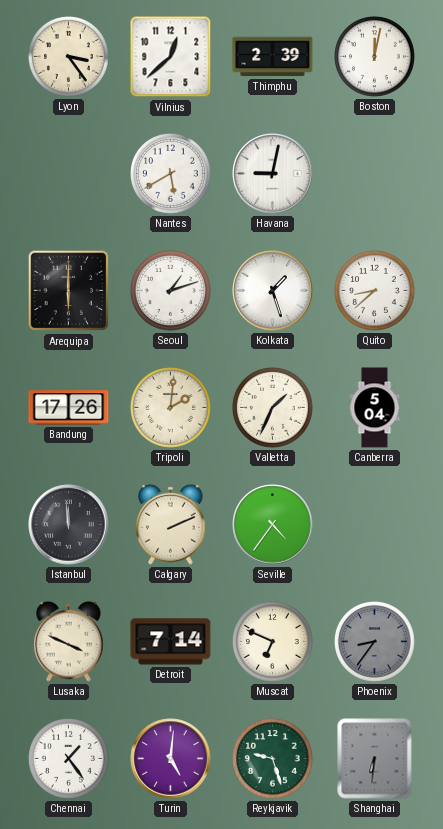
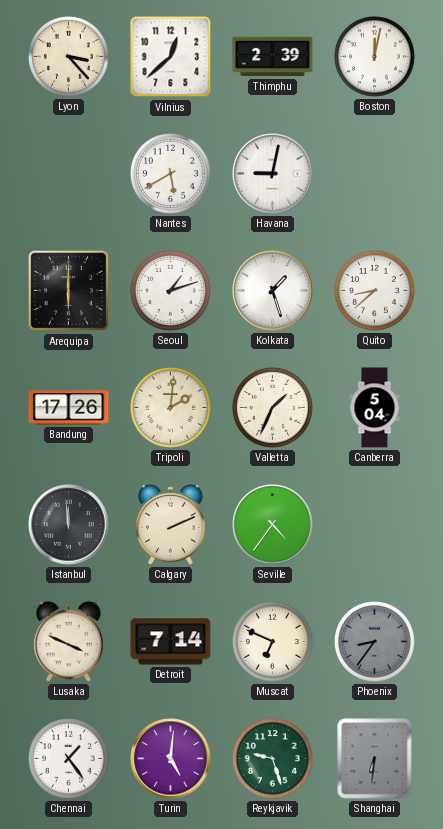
Lyon: 3:24 -> 3:23 (69, 57)
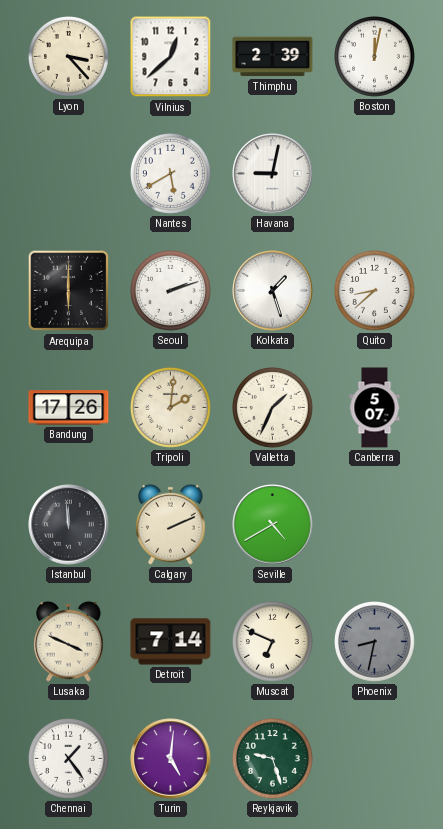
Seoul: 1:12 -> 2:12 (171, 291)
Canberra: 5:04 -> 5:07 (375, 408)
Seville: 4:36 -> 4:40 (273, 525)
Phoenix: 8:36 -> 8:32 (375, 642)
Shanghai: 6:31 -> none (375, 759)
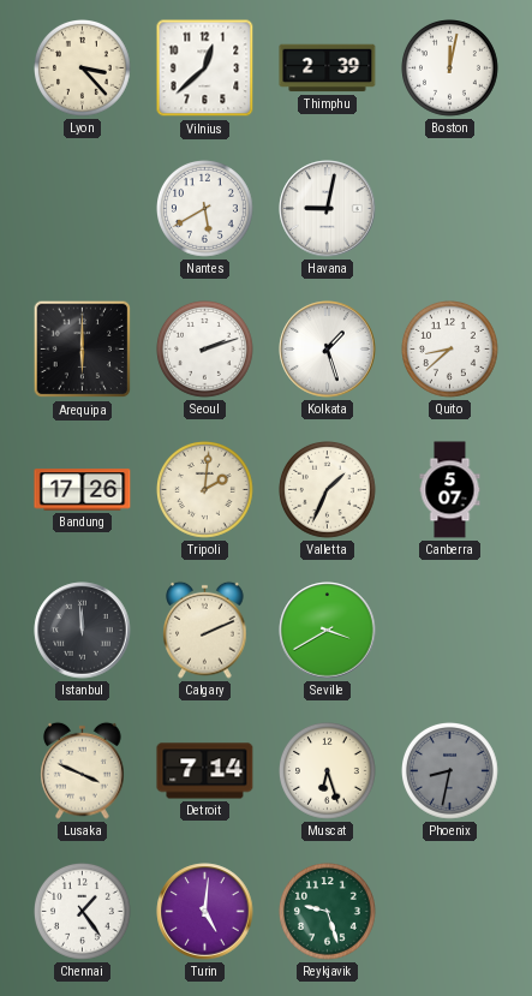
Seville: 4:40 -> 3:40 (328, 631)
Muscat: 6:49 -> 6:27 (328, 771)
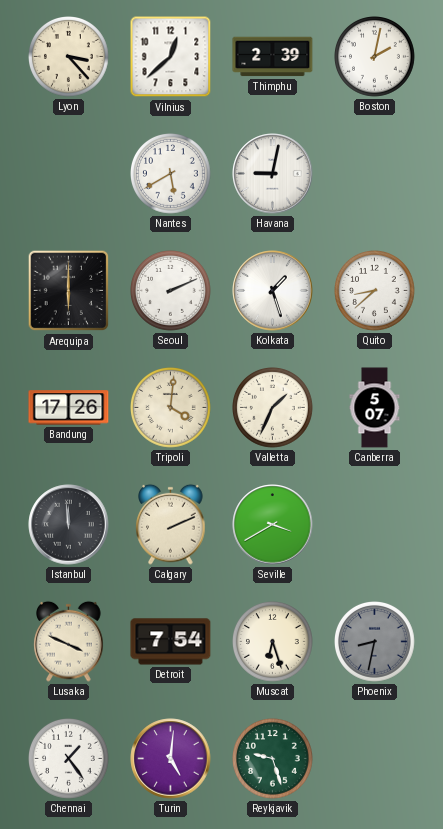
Boston: 12:02 -> 2:02 (375, 57)
Seoul: 2:12 -> 2:11 (171, 291)
Tripoli: 2:01 -> 4:01 (171, 408)
Detroit: 7:14 -> 7:54 (171, 642)
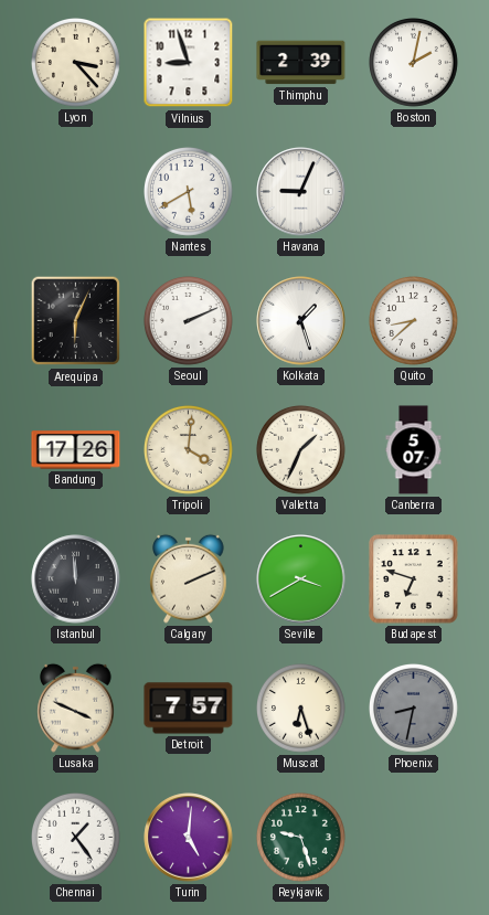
Vilnius: 12:38 -> 8:57 (189, 63)
Havana: 9:02 -> 9:04 (301, 192)
Arequipa: 6:00 -> 6:04 (76, 321)
Budapest: none -> 6:48 (414, 579)
Detroit: 7:54 -> 7:57 (189, 709)
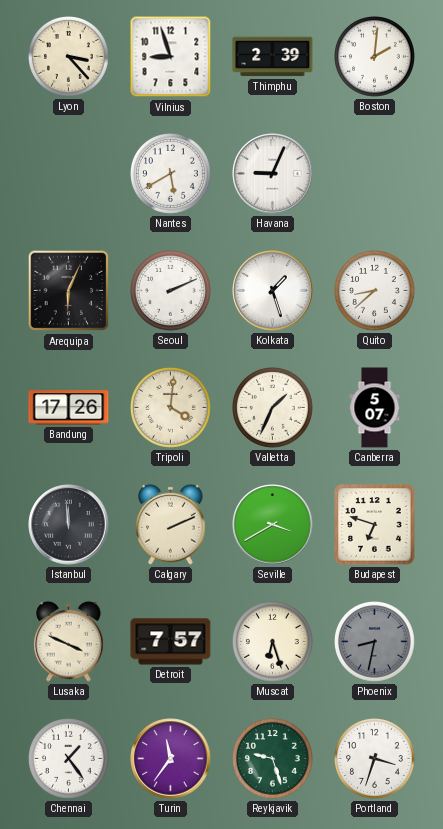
Boston: 2:02 -> 2:01 (375, 57)
Turin: 5:01 -> 11:36 (171, 759)
Portland: none -> 3:33 (375, 759)
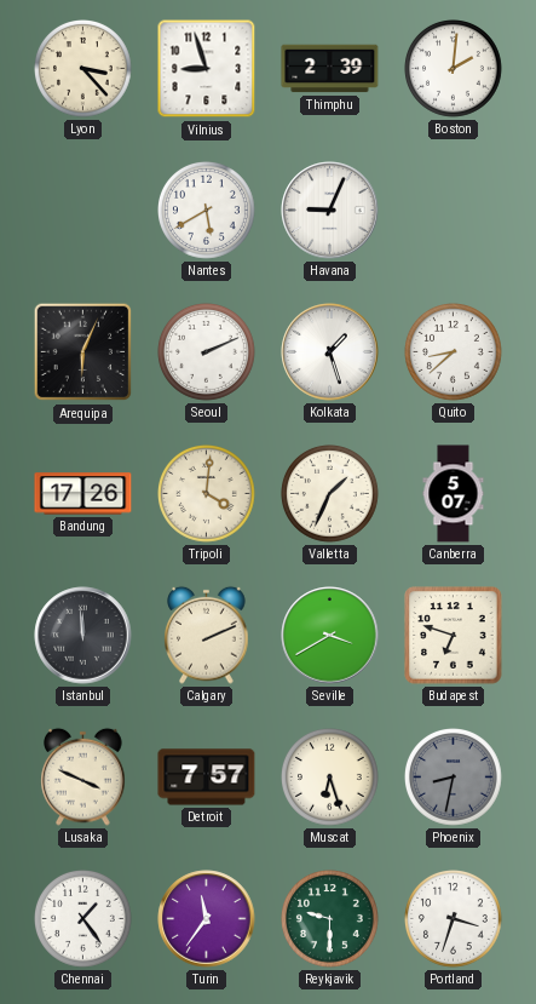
Reykjavik: 9:27 -> 9:30 (330, 919)
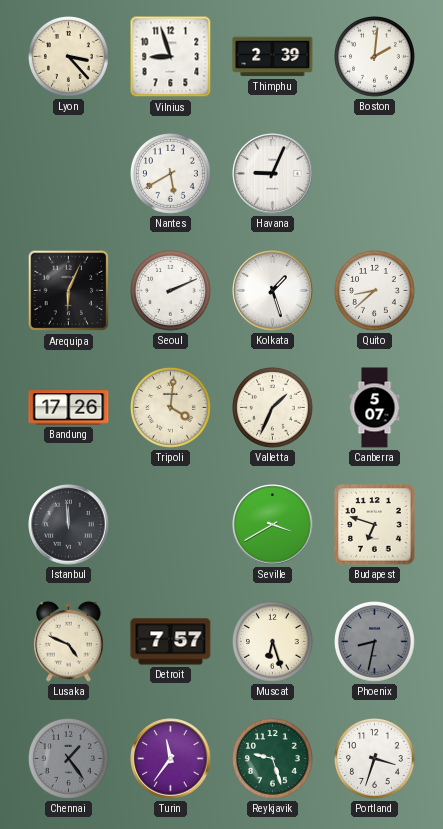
Calgary: 2:11 -> none (207, 635)
Lusaka: 3:49 -> 4:49 (69, 641)
Chennai dial: white -> grey (69, 759)
Reykjavik: 9:30 -> 9:27 (273, 759)
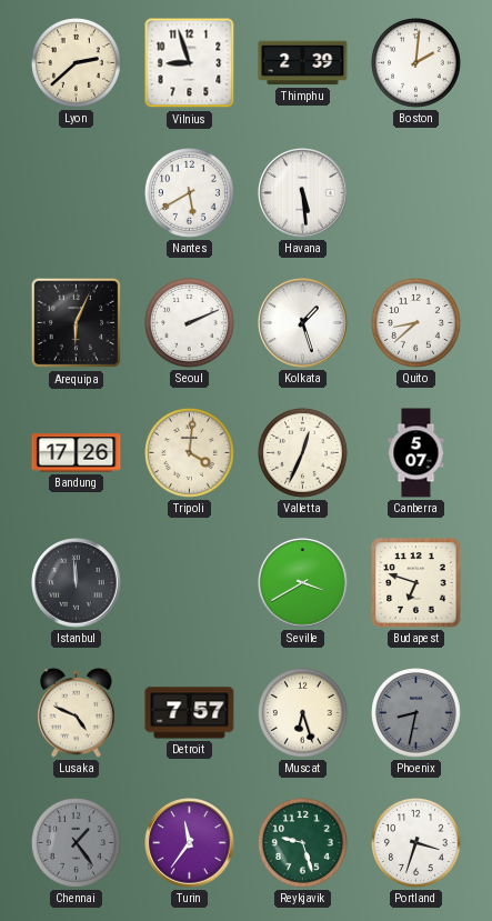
Lyon: 3:23 -> 2:38 (77, 63)
Havana: 9:04 -> 5:29 (303, 193)
Valletta: 1:34 -> 12:34 (303, 453)
